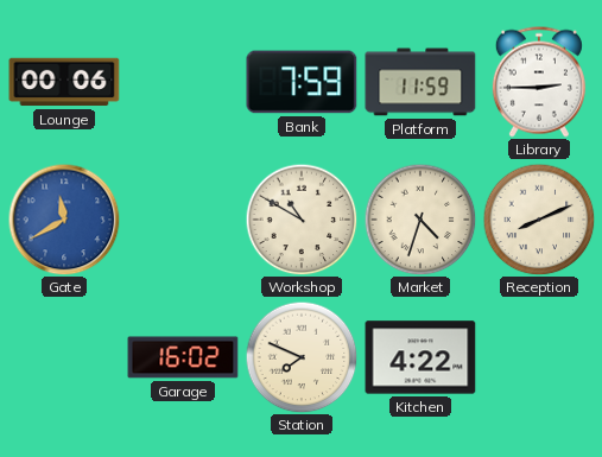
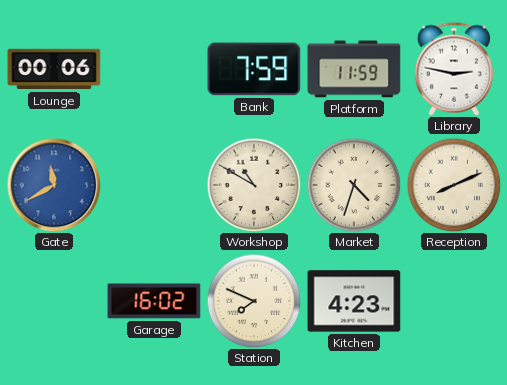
Library: 2:45 -> 2:47 (454, 69)
Kitchen: 4:22 -> 4:23 (354, 301)
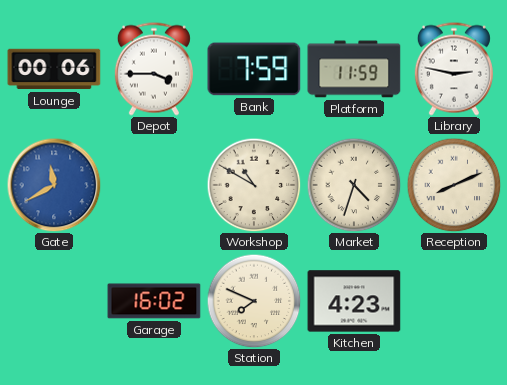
Depot: none -> 3:45 (154, 69)
